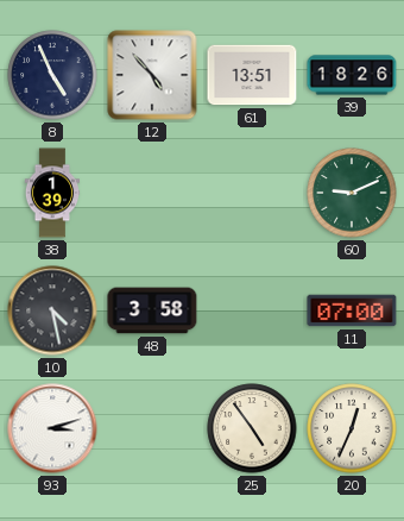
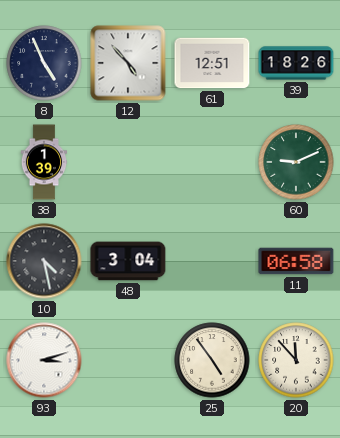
61: 13:51 -> 12:51 (212, 63)
48: 3:58 -> 3:04 (128, 261)
11: 07:00 -> 06:58 (296, 261)
20: 12:34 -> 11:53 (296, 360)
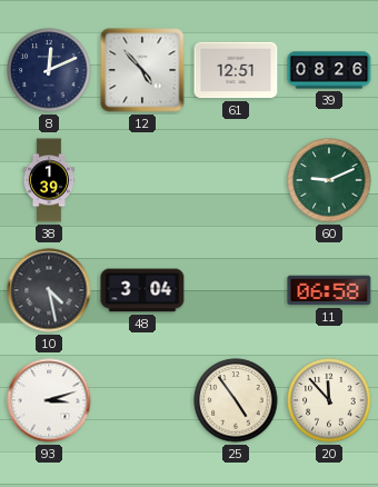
8: 4:56 -> 12:11 (49, 70)
39: 18:26 -> 08:26 (329, 70)
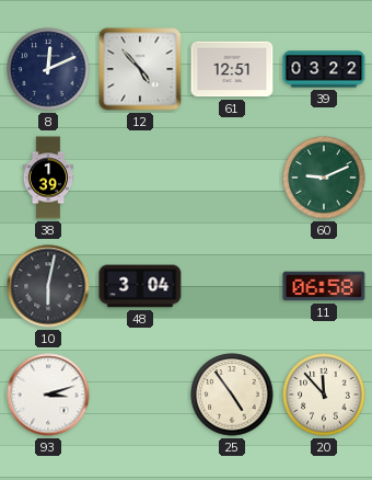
39: 08:26 -> 03:22 (324, 69)
10: 4:28 -> 6:02 (48, 286)
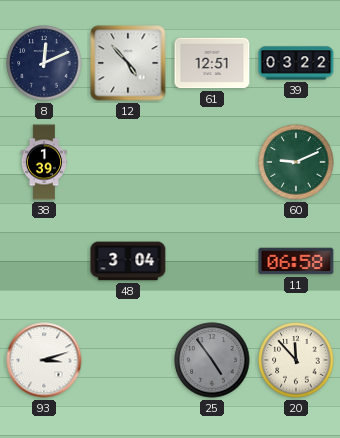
10: 6:02 -> none (48, 286)
25 dial: cream -> grey (212, 360)
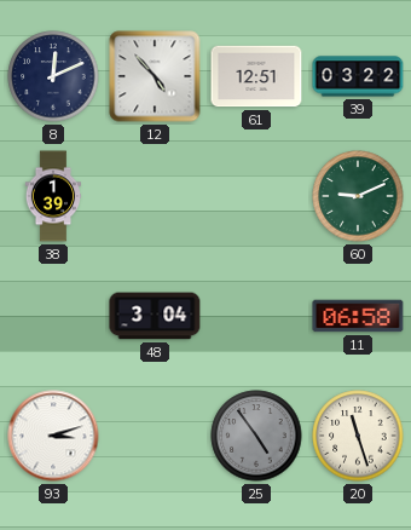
20: 11:53 -> 11:27 (358, 436)
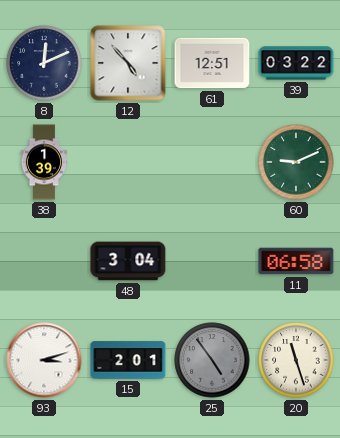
15: none -> 2:01 (128, 360)
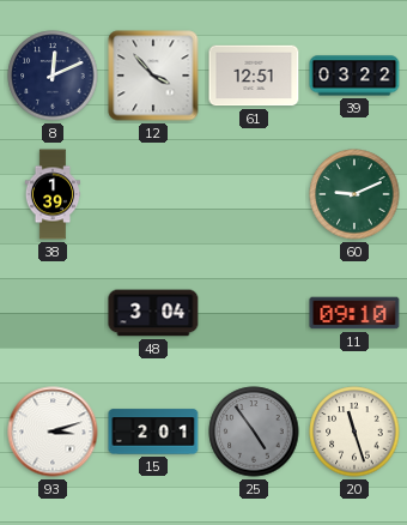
12: 4:53 -> 3:53 (153, 76)
11: 06:58 -> 09:10 (354, 313)
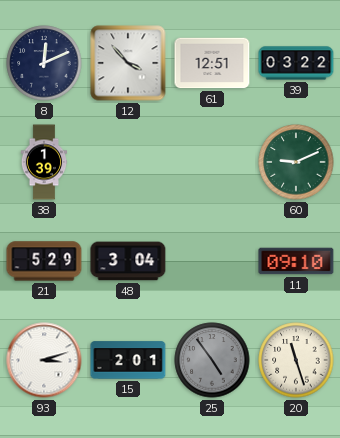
21: none -> 5:29 (44, 261)
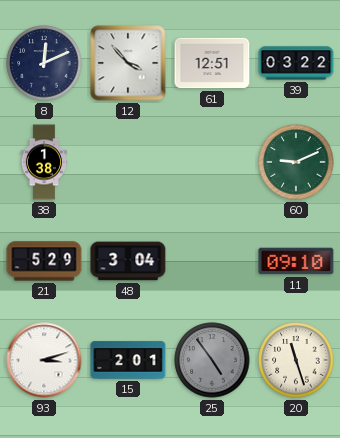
38: 1:39 -> 1:38 (44, 162)
